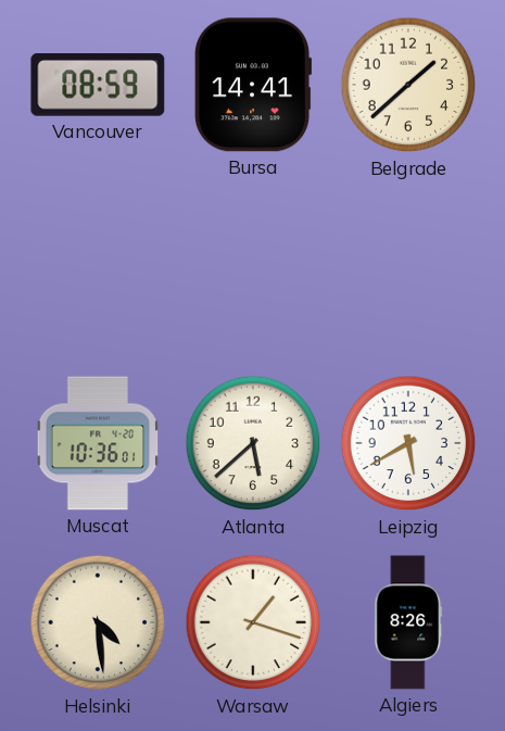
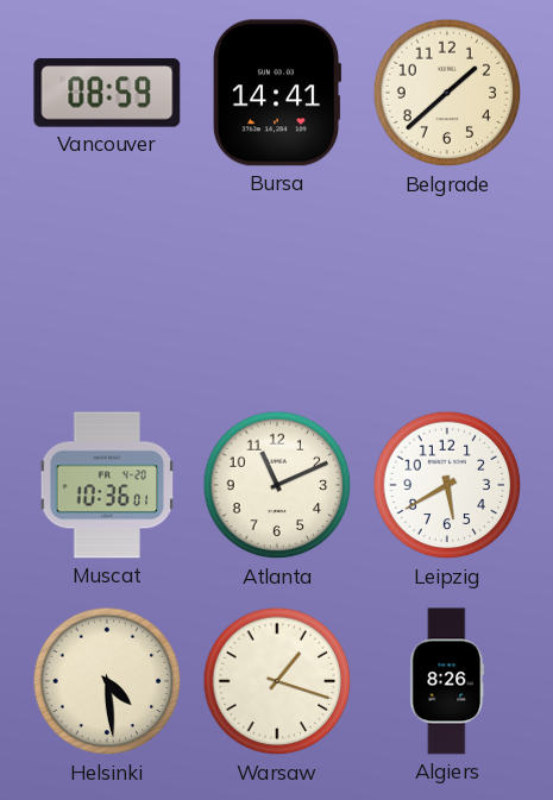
Atlanta: 5:38 -> 11:11 (277, 485)
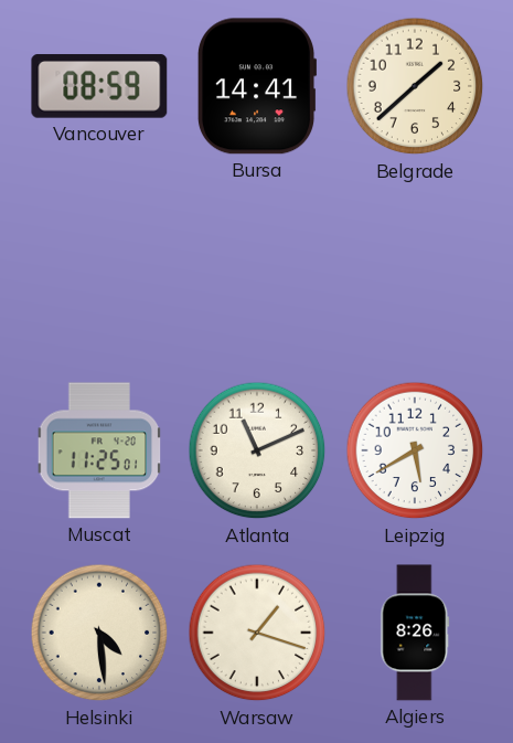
Muscat: 10:36 -> 11:25 (99, 450)
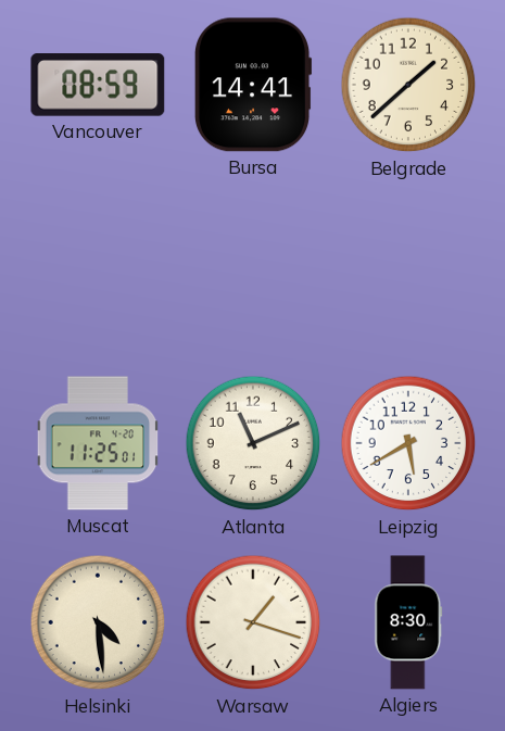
Algiers: 8:26 -> 8:30 (408, 622)
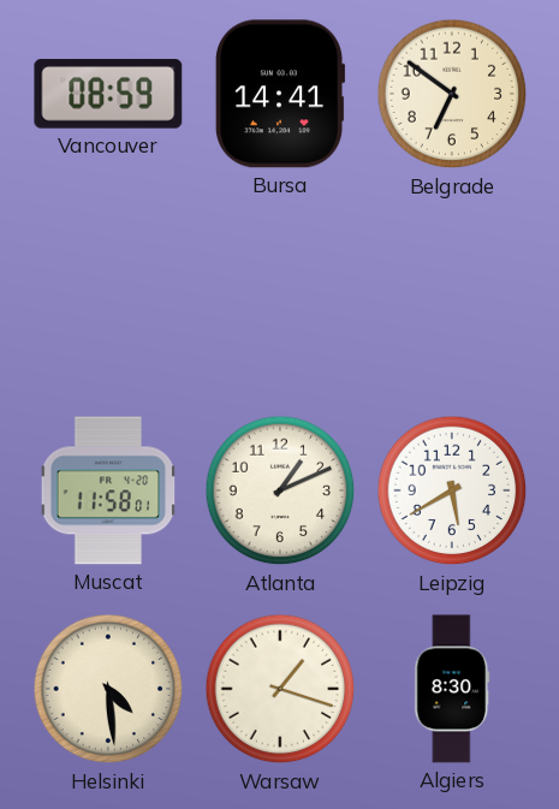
Belgrade: 1:38 -> 6:51 (452, 94)
Muscat: 11:25 -> 11:58 (108, 490)
Atlanta: 11:11 -> 1:11 (280, 490)
